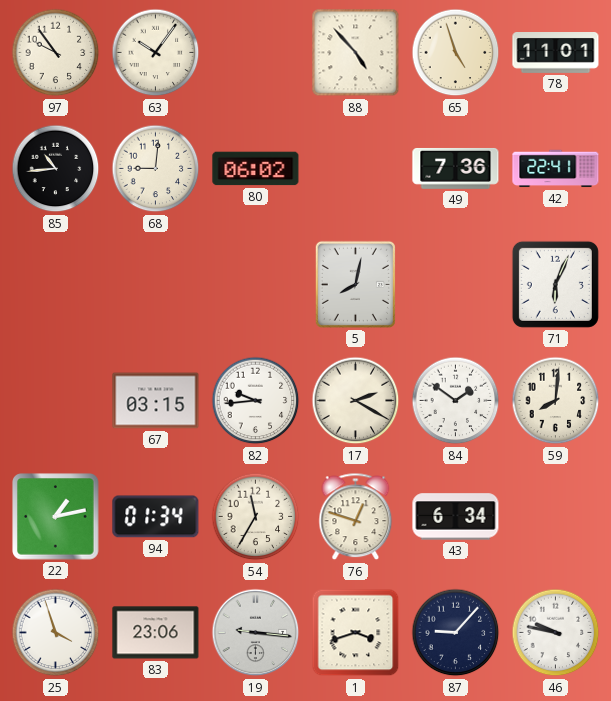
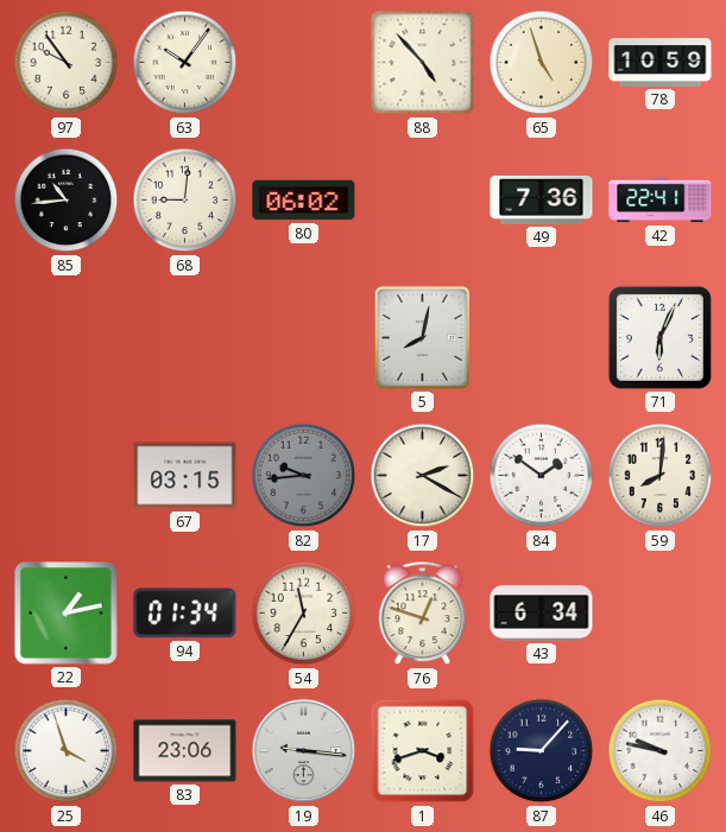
78: 11:01 -> 10:59 (661, 63)
82 dial: white -> grey (304, 476)
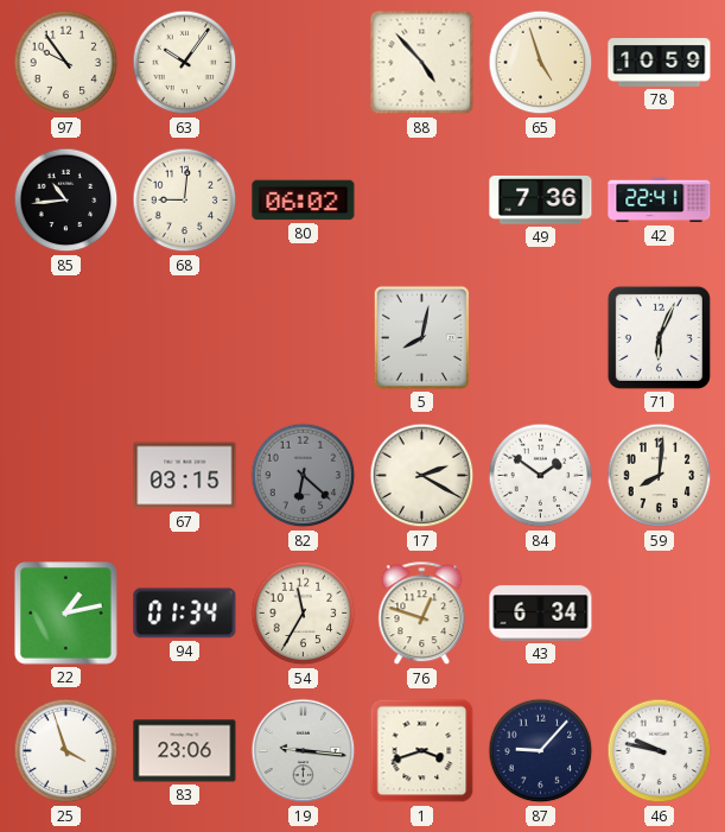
82: 9:44 -> 6:22 (304, 476)
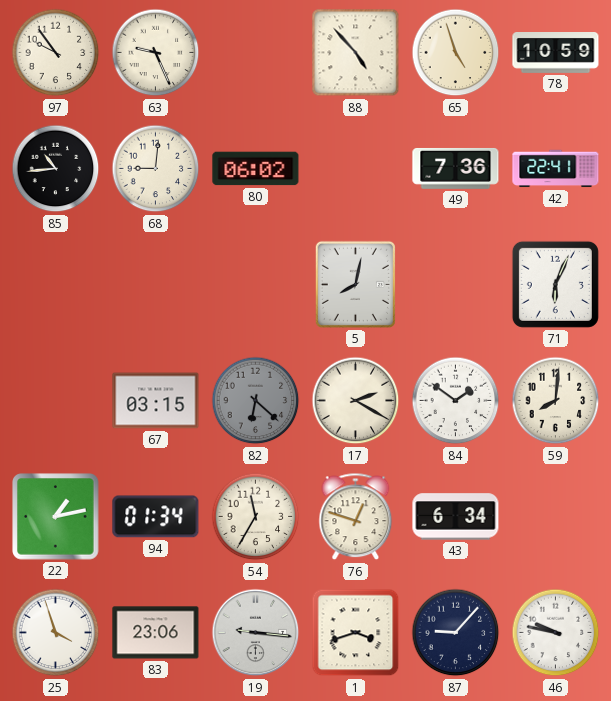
63: 10:06 -> 9:26 (156, 53)
